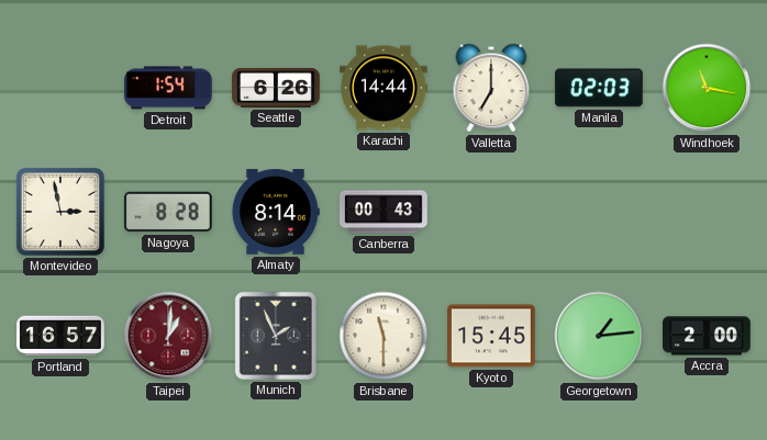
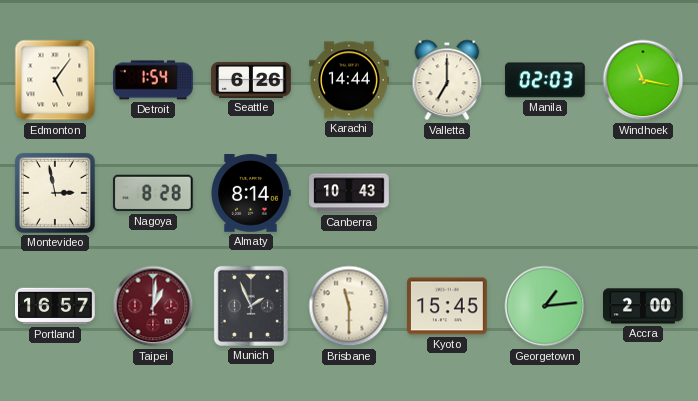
Edmonton: none -> 5:06 (55, 80)
Canberra: 00:43 -> 10:43 (349, 193)
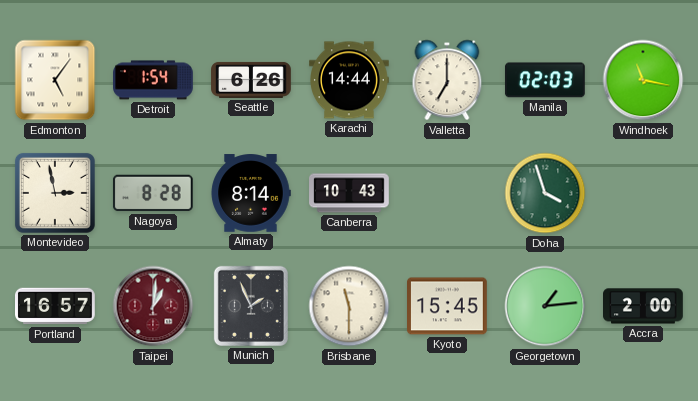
Doha: none -> 3:57 (545, 193)
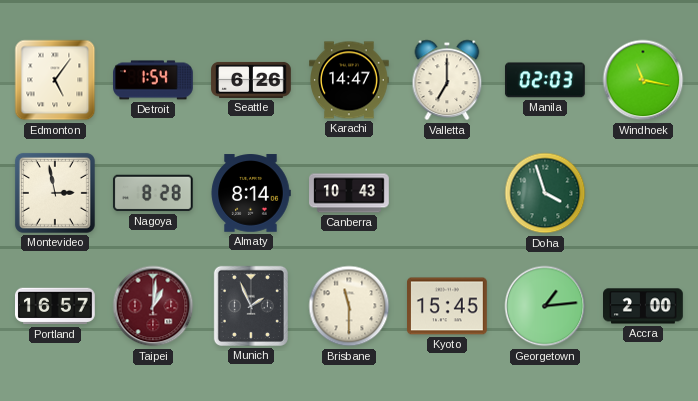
Karachi: 14:44 -> 14:47 (350, 80)
